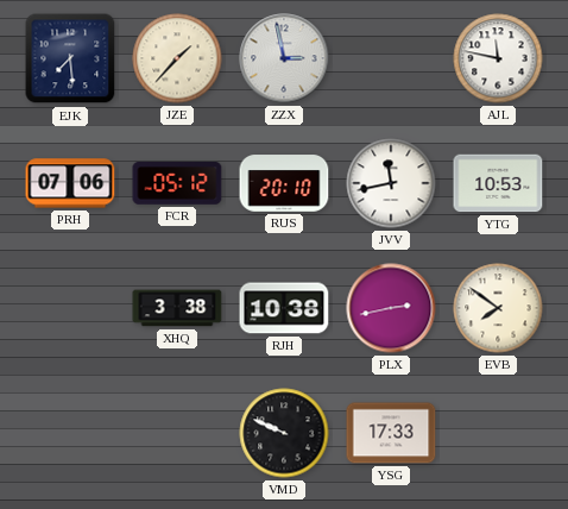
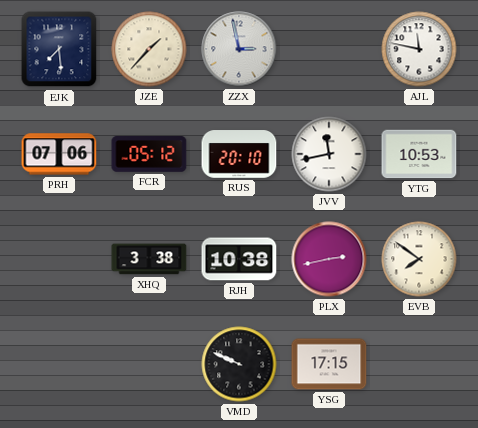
YSG: 17:33 -> 17:15 (329, 364)
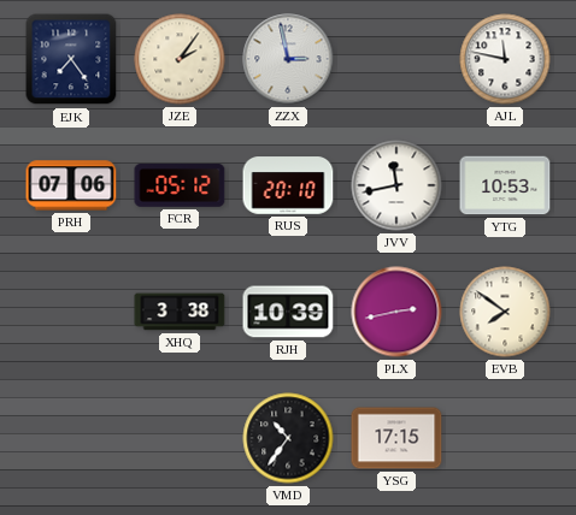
EJK: 7:29 -> 7:24 (71, 59)
JZE: 1:37 -> 2:06 (180, 59)
RJH: 10:38 -> 10:39 (288, 312)
VMD: 9:49 -> 10:36 (288, 438)
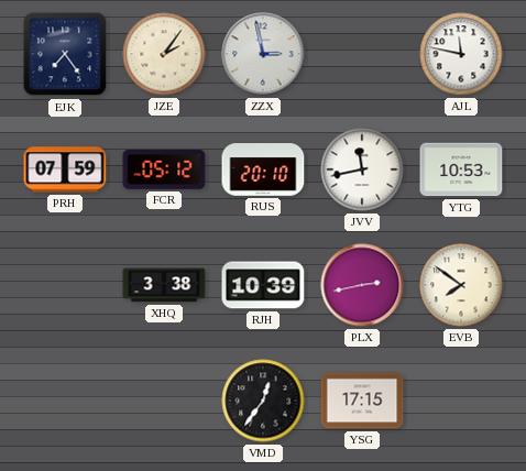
PRH: 07:06 -> 07:59 (65, 169)
VMD: 10:36 -> 12:36 (263, 401)
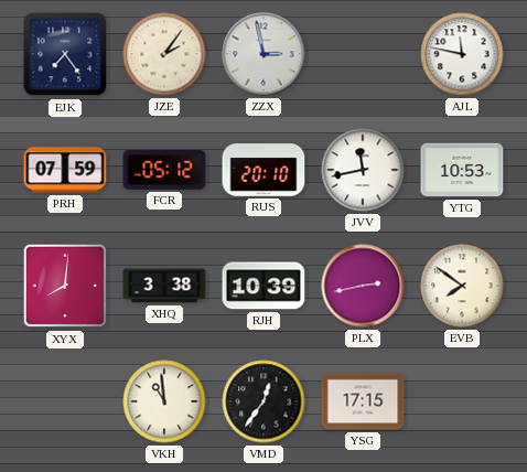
XYX: none -> 8:01 (65, 286)
VKH: none -> 10:59 (164, 401)
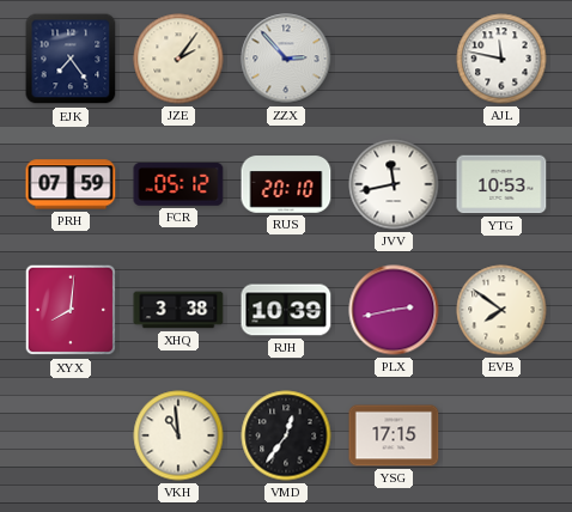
ZZX: 2:58 -> 2:53 (286, 59)
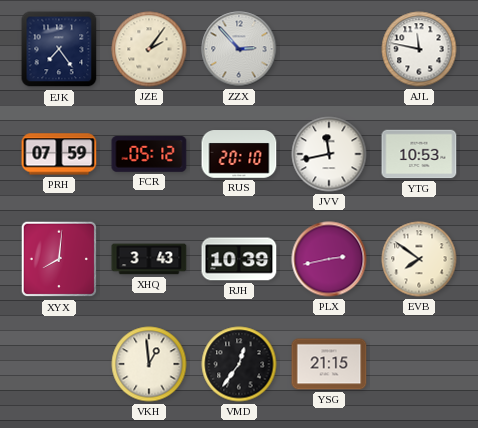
XHQ: 3:38 -> 3:43 (149, 259)
VKH: 10:59 -> 12:59 (149, 364)
YSG: 17:15 -> 21:15 (329, 364)
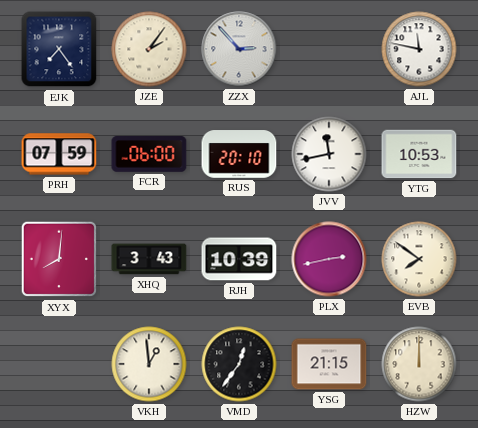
FCR: 05:12 -> 06:00 (149, 155)
HZW: none -> 12:00 (419, 364)
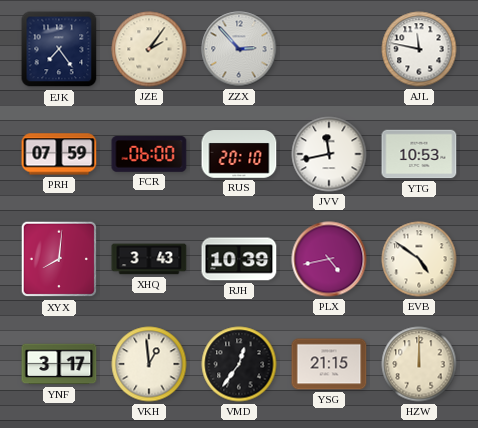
PLX: 2:43 -> 4:43 (329, 259)
EVB: 7:51 -> 4:51 (419, 259)
YNF: none -> 3:17 (59, 364)
